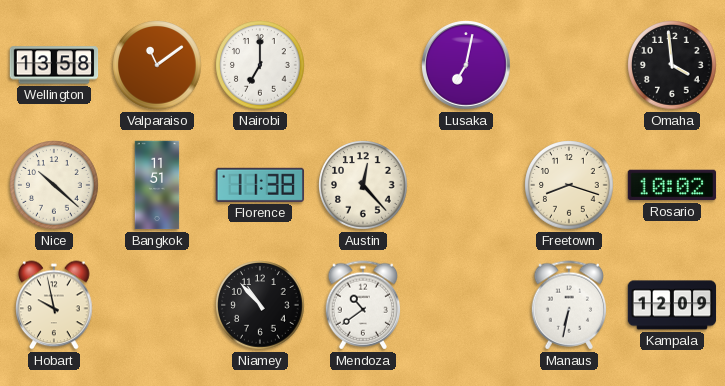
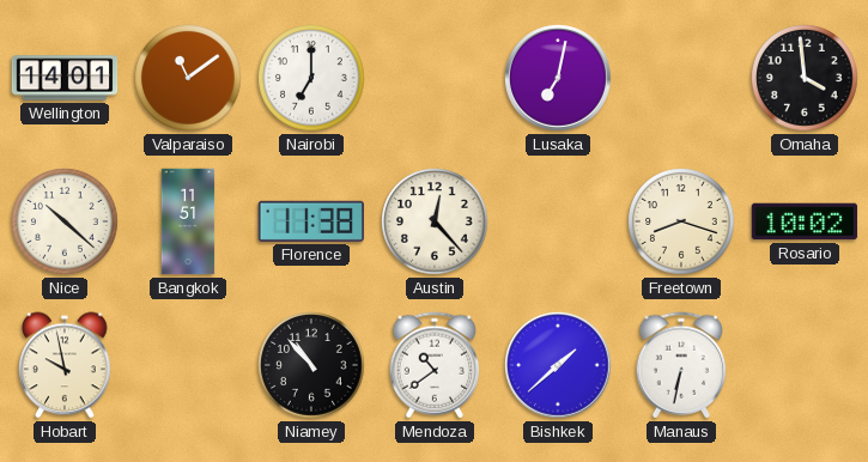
Wellington: 13:58 -> 14:01 (65, 78)
Bishkek: none -> 1:38 (558, 365)
Kampala: 12:09 -> none (672, 305)
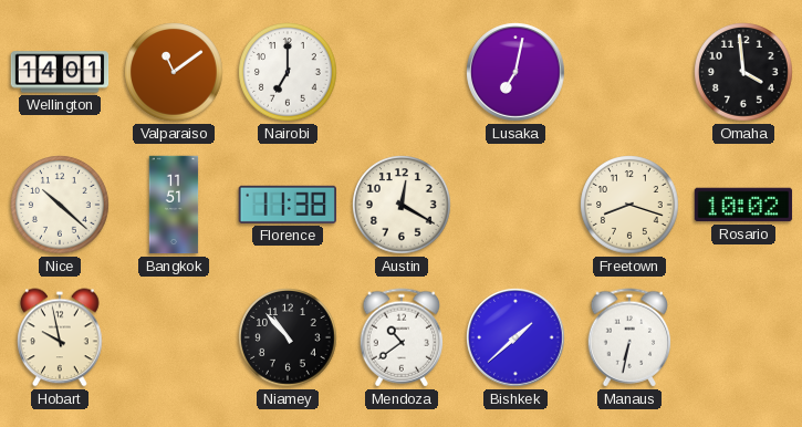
Austin: 12:23 -> 12:20 (402, 205)
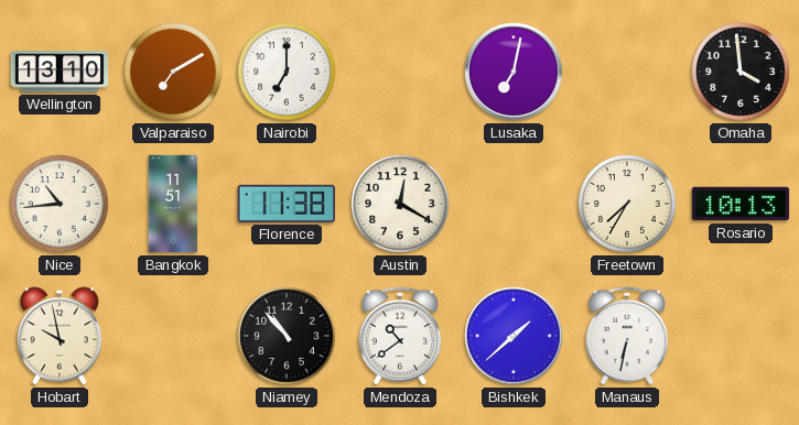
Wellington: 14:01 -> 13:10 (60, 72)
Valparaiso: 11:09 -> 7:10 (173, 72)
Nice: 10:22 -> 10:44 (60, 204)
Freetown: 8:18 -> 7:35 (627, 204)
Rosario: 10:02 -> 10:13 (741, 204)
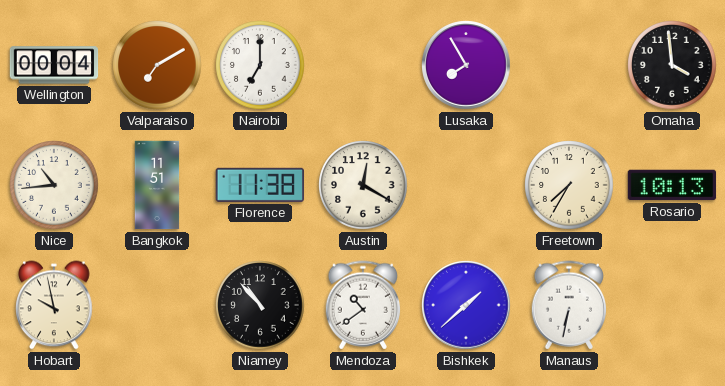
Wellington: 13:10 -> 00:04 (54, 65)
Lusaka: 7:02 -> 7:55 (466, 65)
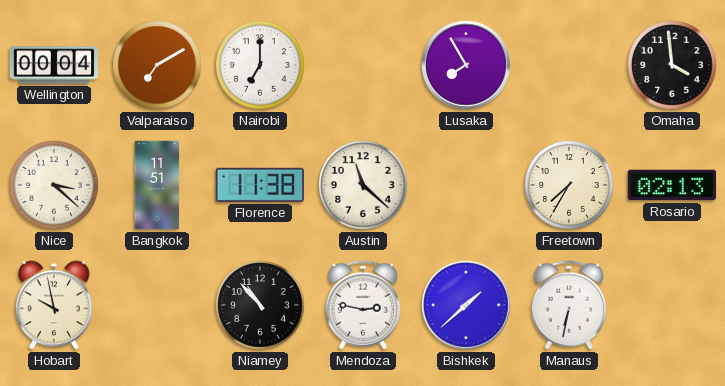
Nice: 10:44 -> 3:22 (54, 185)
Austin: 12:20 -> 11:22 (363, 185)
Rosario: 10:13 -> 02:13 (672, 185)
Mendoza: 10:39 -> 2:47 (363, 305)
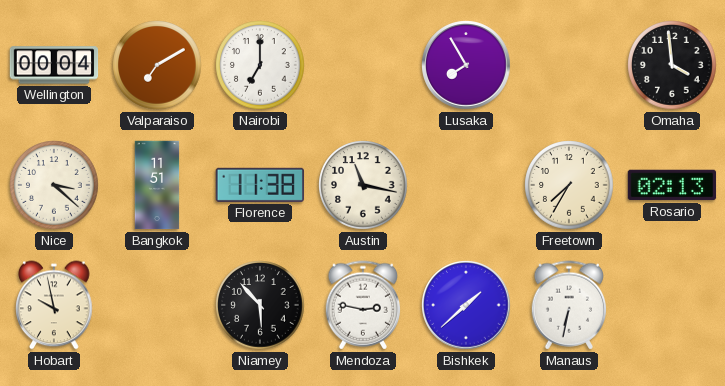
Austin: 11:22 -> 11:17 (363, 185)
Niamey: 10:53 -> 5:53 (260, 305)
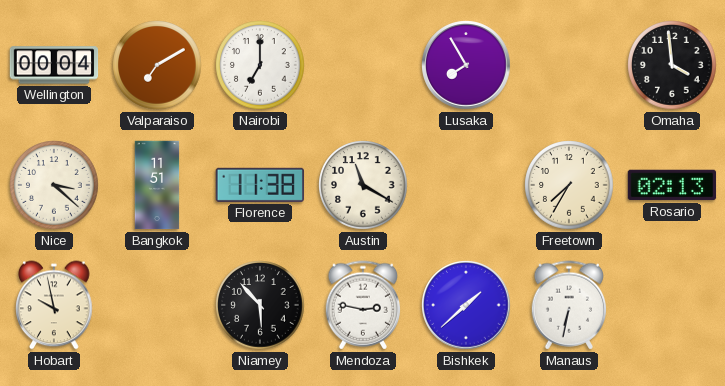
Austin: 11:17 -> 11:20 (363, 185)
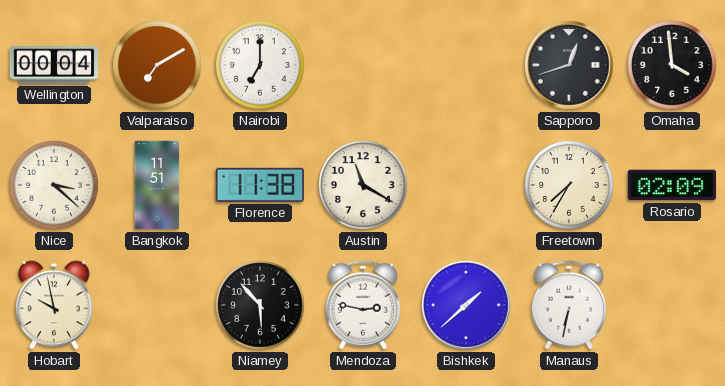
Lusaka: 7:55 -> none (466, 65)
Sapporo: none -> 12:42 (569, 65)
Rosario: 02:13 -> 02:09 (672, 185)
